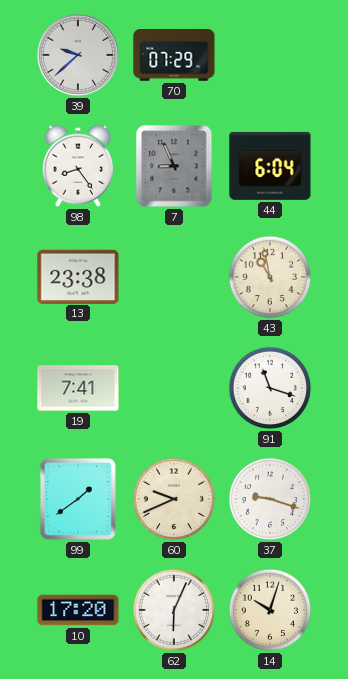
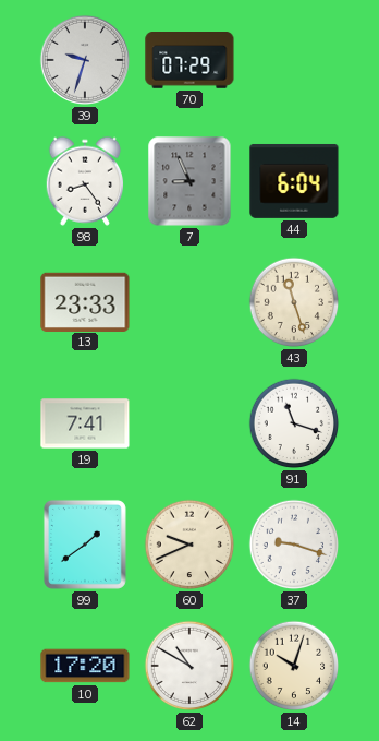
39: 9:38 -> 9:33 (85, 60)
13: 23:38 -> 23:33 (85, 301)
43: 10:58 -> 11:27 (294, 302)
62: 6:04 -> 10:50 (189, 666)
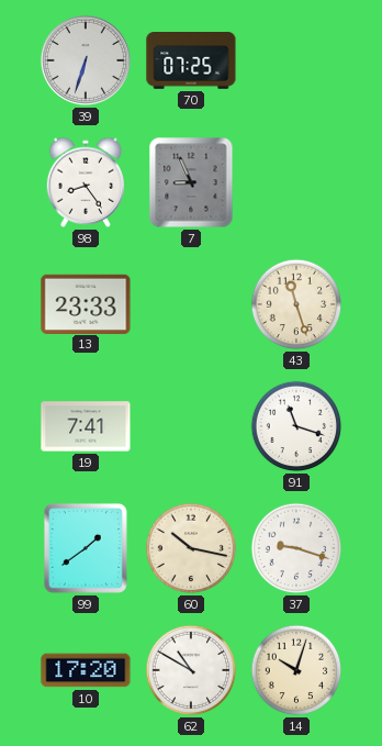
39: 9:33 -> 6:33 (86, 60)
70: 07:29 -> 07:25 (191, 62)
44: 6:04 -> none (294, 181)
60: 9:41 -> 10:17 (191, 548)
